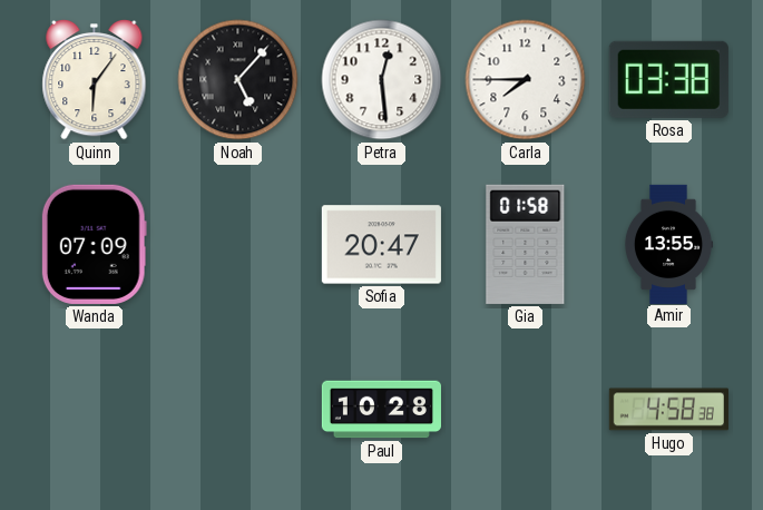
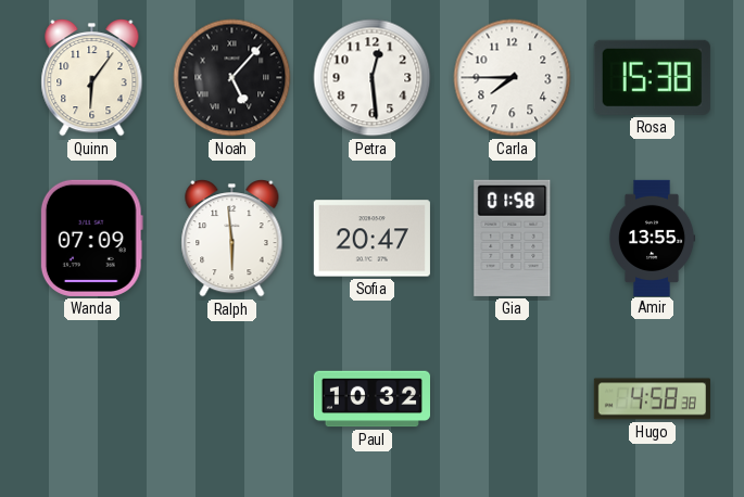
Rosa: 03:38 -> 15:38 (652, 77)
Ralph: none -> 5:59 (232, 239)
Paul: 10:28 -> 10:32 (371, 399)
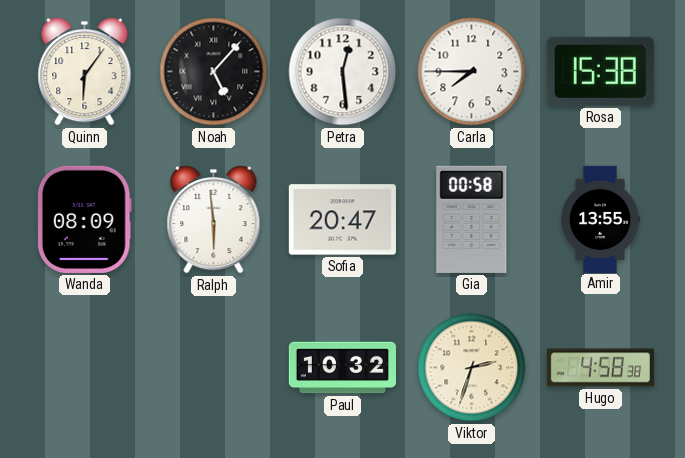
Wanda: 07:09 -> 08:09 (84, 219)
Gia: 01:58 -> 00:58 (472, 219)
Viktor: none -> 2:33 (472, 368)
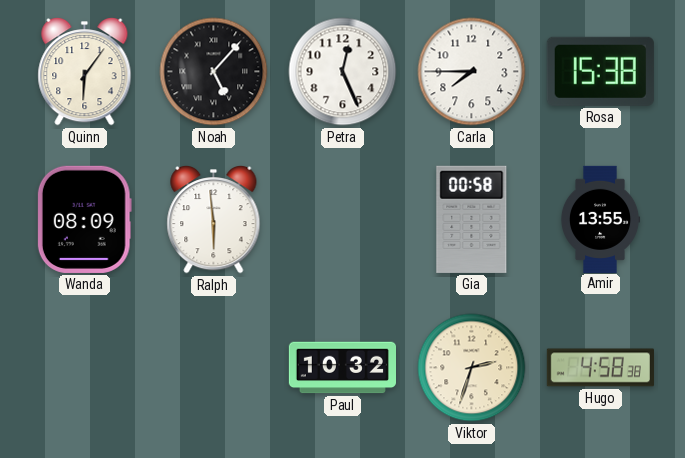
Petra: 12:29 -> 12:26 (343, 72)
Sofia: 20:47 -> none (342, 220)
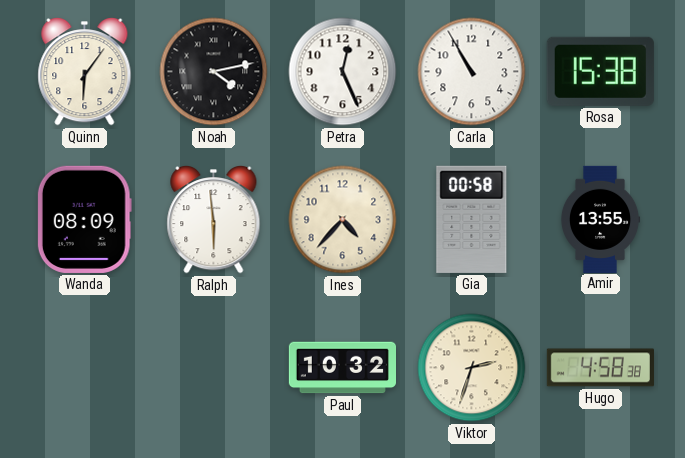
Noah: 5:07 -> 4:13 (214, 72)
Carla: 7:45 -> 10:55 (472, 72)
Ines: none -> 4:37 (343, 220)
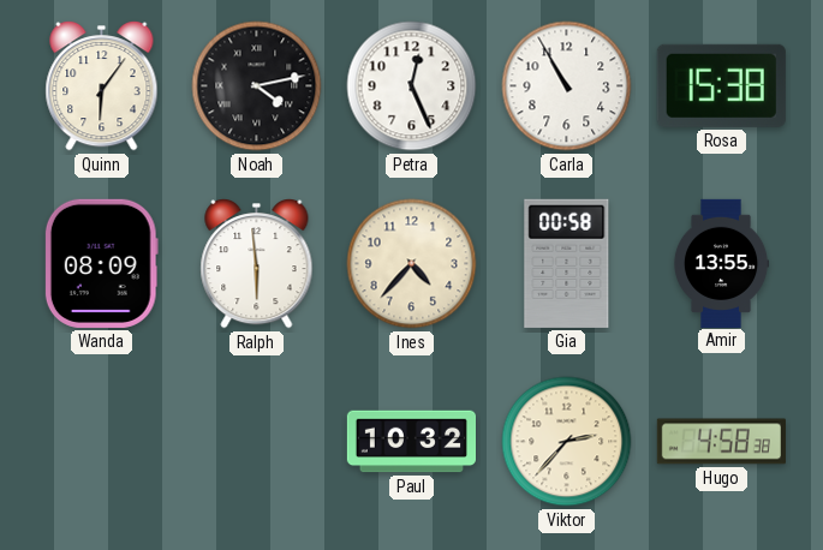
Viktor: 2:33 -> 2:37 (567, 442)
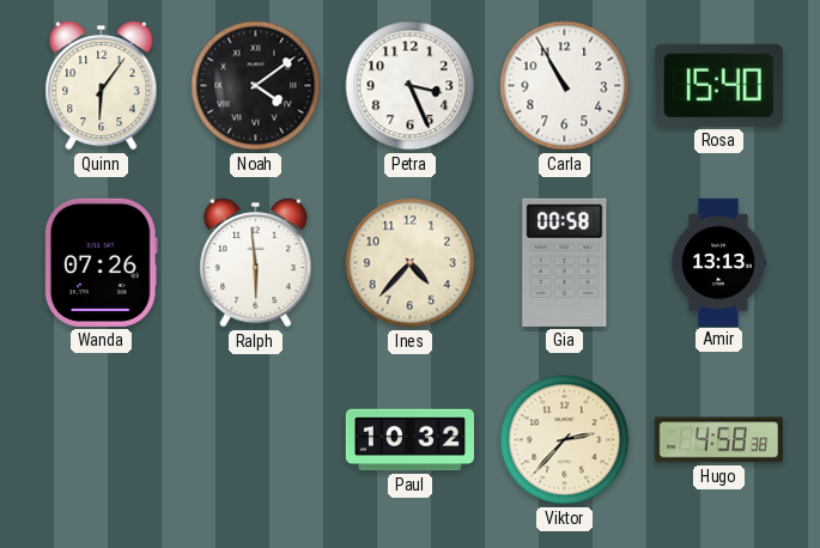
Noah: 4:13 -> 4:09 (256, 86)
Petra: 12:26 -> 3:26 (411, 86)
Rosa: 15:38 -> 15:40 (718, 85)
Wanda: 08:09 -> 07:26 (101, 262)
Amir: 13:55 -> 13:13 (718, 262)
